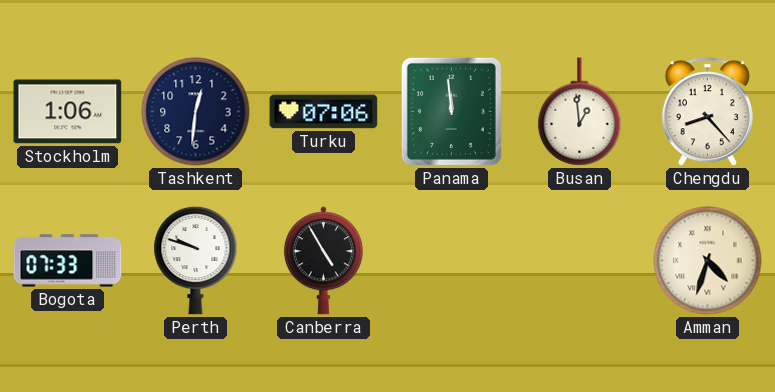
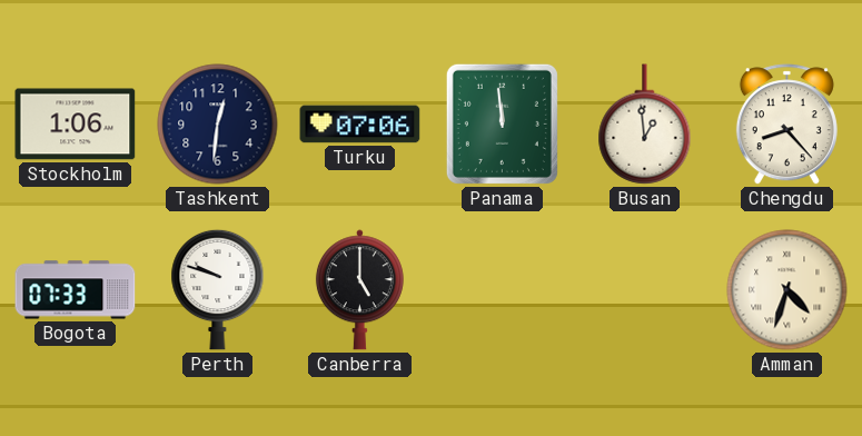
Canberra: 4:55 -> 5:00 (359, 290)
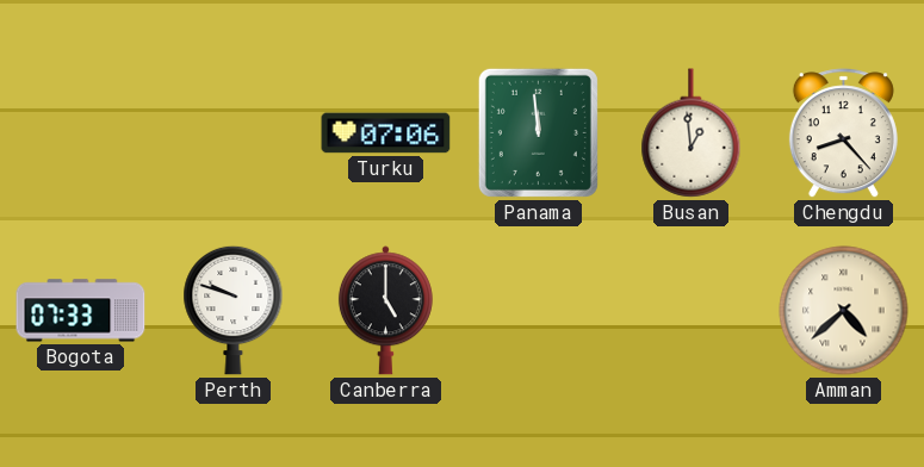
Stockholm: 1:06 -> none (76, 125)
Tashkent: 12:31 -> none (218, 125)
Amman: 4:33 -> 4:38 (844, 311)
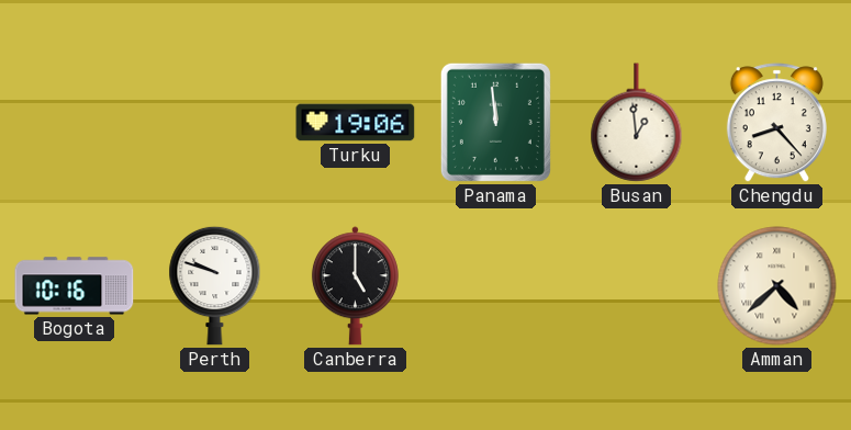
Turku: 07:06 -> 19:06 (356, 123)
Bogota: 07:33 -> 10:16 (75, 286)
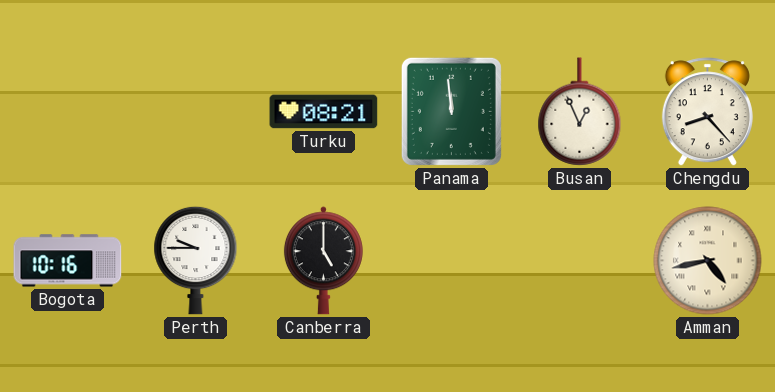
Turku: 19:06 -> 08:21 (324, 112)
Busan: 12:59 -> 12:56 (580, 112)
Perth: 9:48 -> 9:45 (196, 260)
Amman: 4:38 -> 4:43 (708, 261)
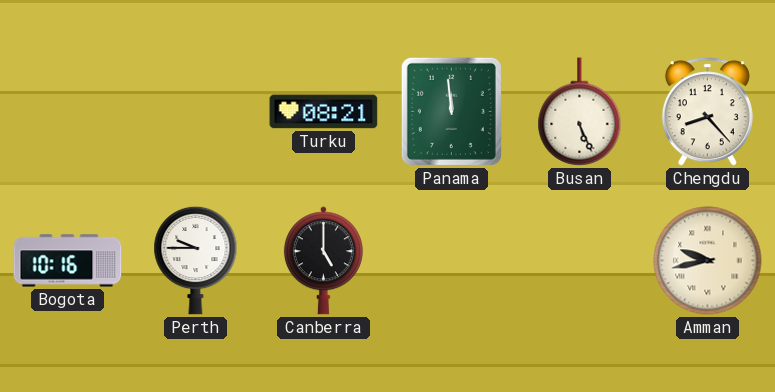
Busan: 12:56 -> 5:26 (580, 112)
Amman: 4:43 -> 9:43 (708, 261)
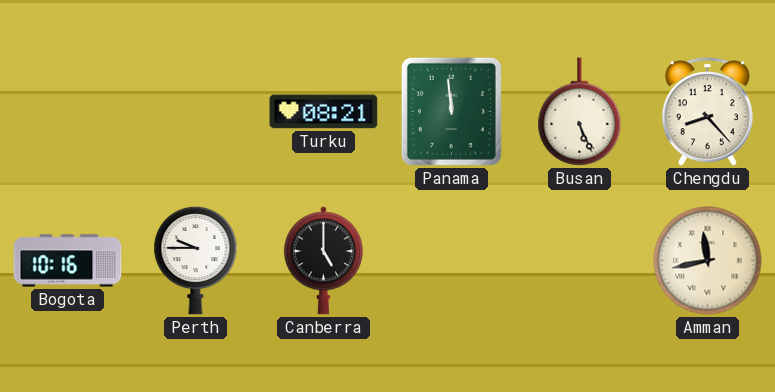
Amman: 9:43 -> 11:43 (708, 261)
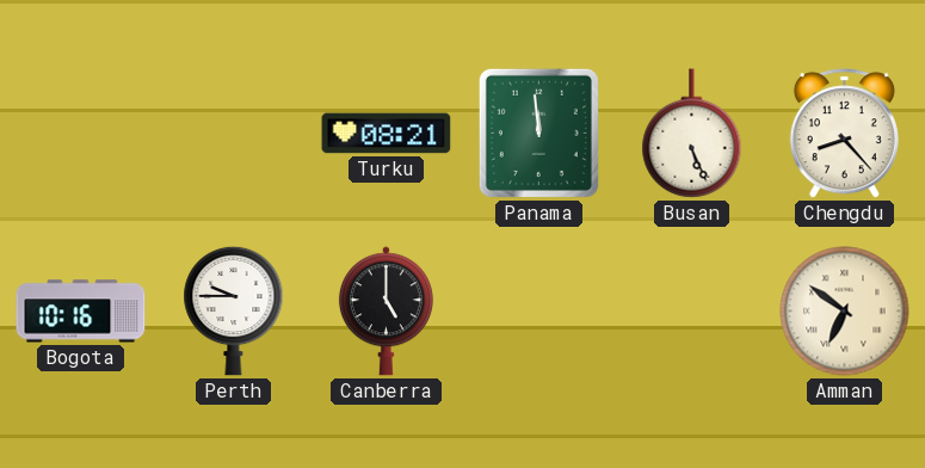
Amman: 11:43 -> 6:51 (845, 312)
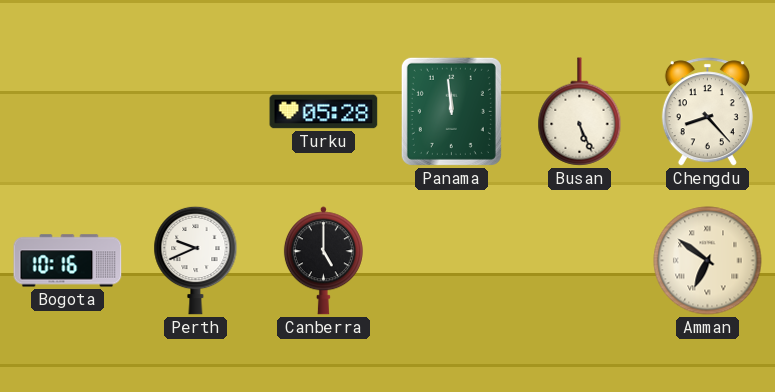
Turku: 08:21 -> 05:28 (324, 112)
Perth: 9:45 -> 9:41 (196, 260)
